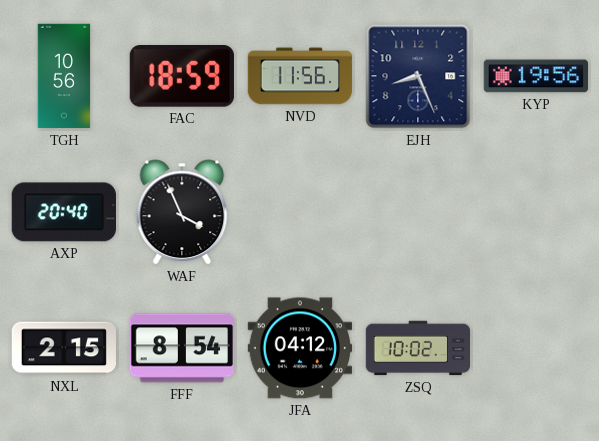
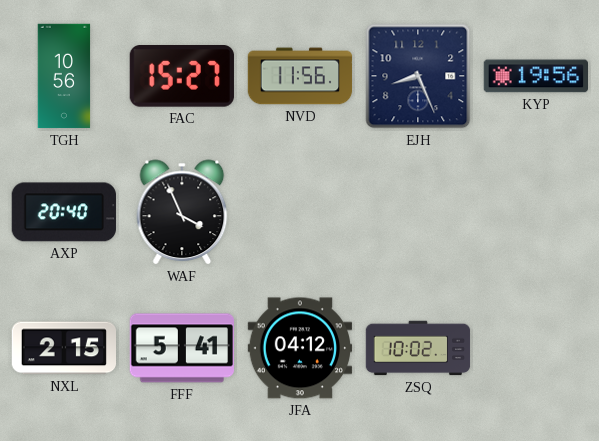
FAC: 18:59 -> 15:27 (182, 77)
FFF: 8:54 -> 5:41 (181, 348)
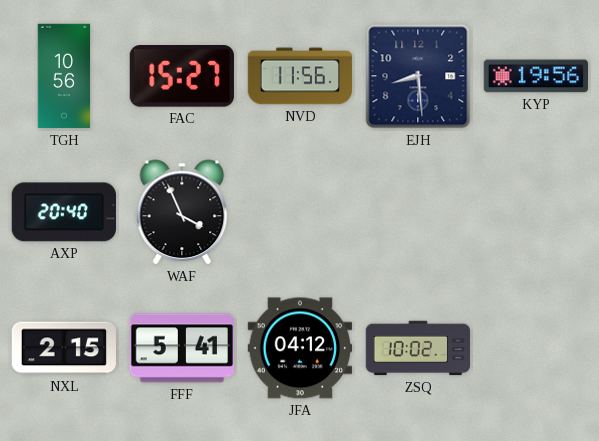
EJH: 8:26 -> 8:29 (418, 76)
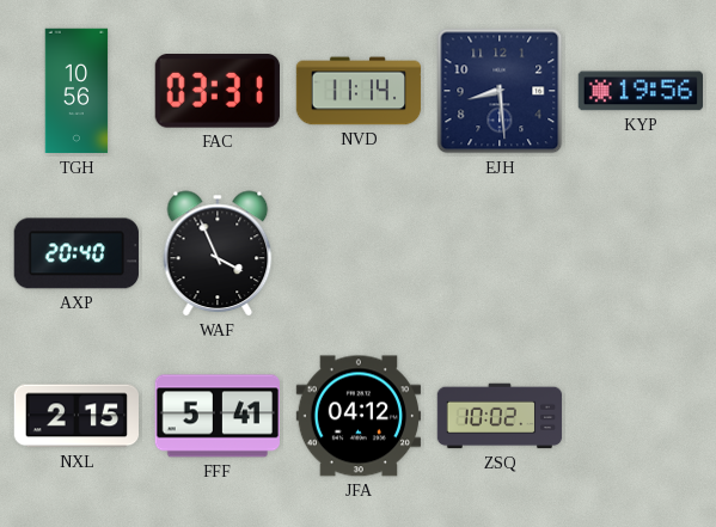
FAC: 15:27 -> 03:31 (218, 92)
NVD: 11:56 -> 11:14 (359, 91)
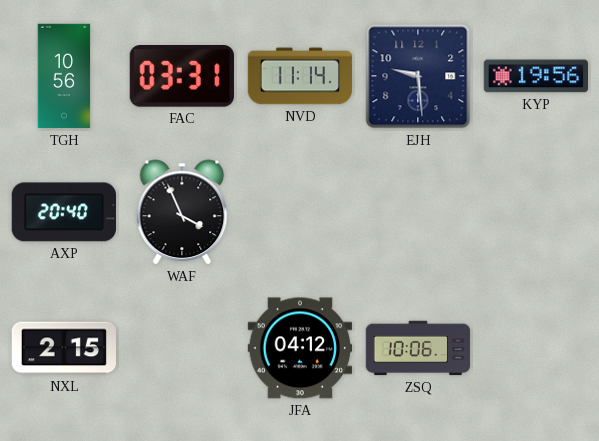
EJH: 8:29 -> 9:29 (418, 76)
FFF: 5:41 -> none (216, 416)
ZSQ: 10:02 -> 10:06 (418, 348)
